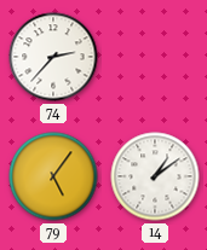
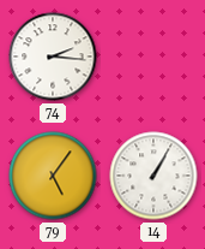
74: 2:37 -> 2:16 (53, 57)
14: 1:09 -> 1:05 (153, 176)
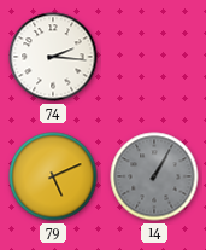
79: 5:06 -> 5:11 (53, 176)
14 dial: white -> grey (154, 176)
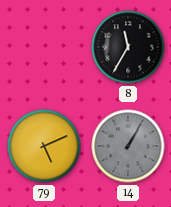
74: 2:16 -> none (53, 57)
8: none -> 11:35 (128, 47)
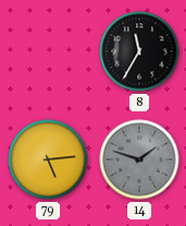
79: 5:11 -> 5:14 (48, 159)
14: 1:05 -> 1:48 (139, 159)
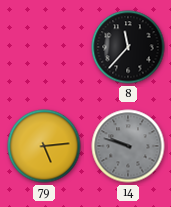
8: 11:35 -> 11:37 (128, 47)
14: 1:48 -> 9:48 (128, 146)
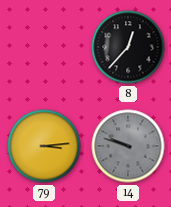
8: 11:37 -> 12:37 (128, 47)
79: 5:14 -> 3:14 (44, 146)
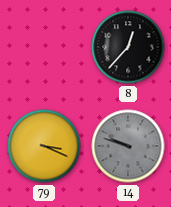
79: 3:14 -> 3:19 (44, 146)
